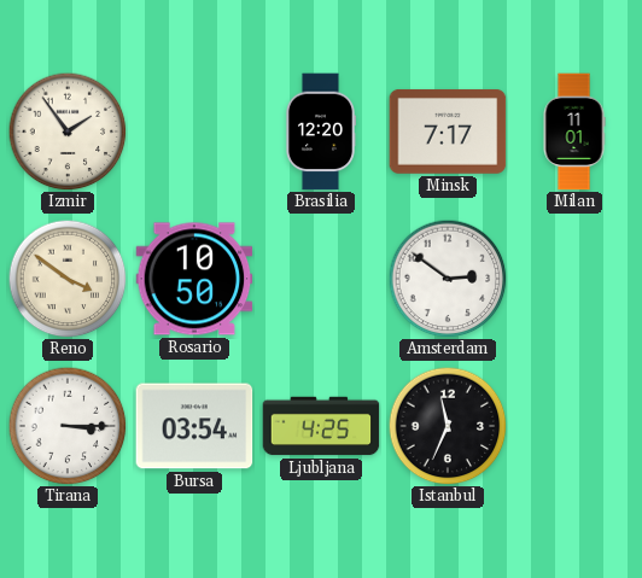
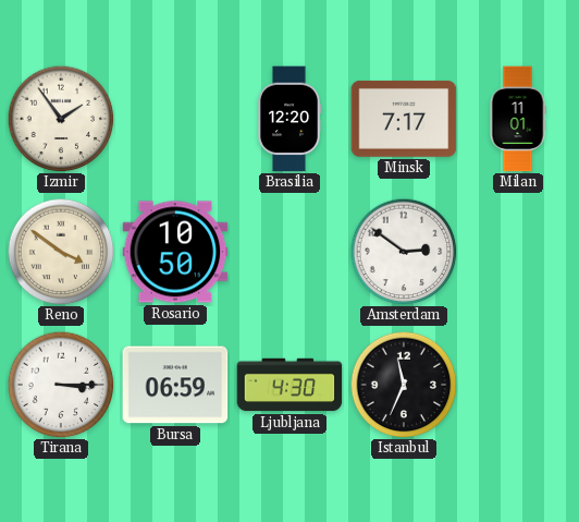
Bursa: 03:54 -> 06:59 (175, 385)
Ljubljana: 4:25 -> 4:30 (289, 385)
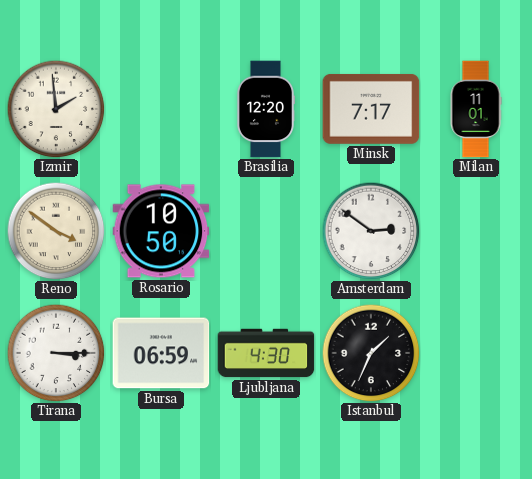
Izmir: 1:54 -> 1:59 (56, 109)
Istanbul: 11:34 -> 1:34 (371, 353)
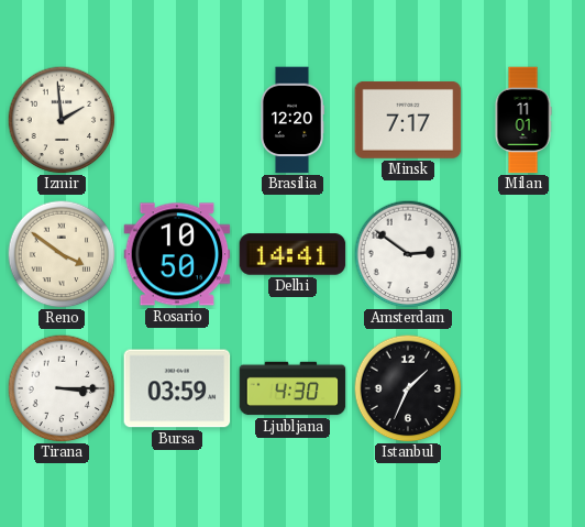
Delhi: none -> 14:41 (292, 254)
Bursa: 06:59 -> 03:59 (177, 388)
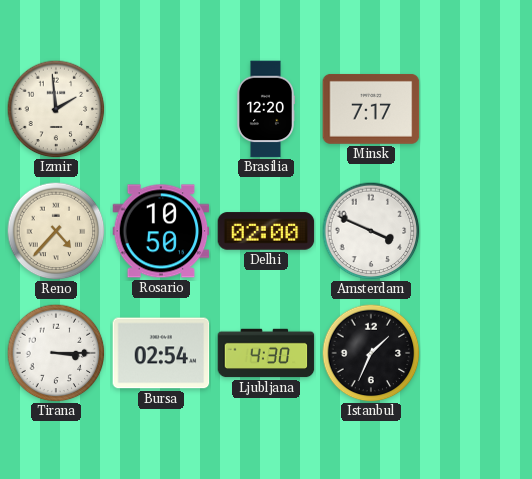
Milan: 11:01 -> none (523, 120)
Reno: 3:51 -> 4:37 (56, 231)
Delhi: 14:41 -> 02:00 (266, 231)
Amsterdam: 2:51 -> 3:49 (371, 231)
Bursa: 03:59 -> 02:54 (161, 353)
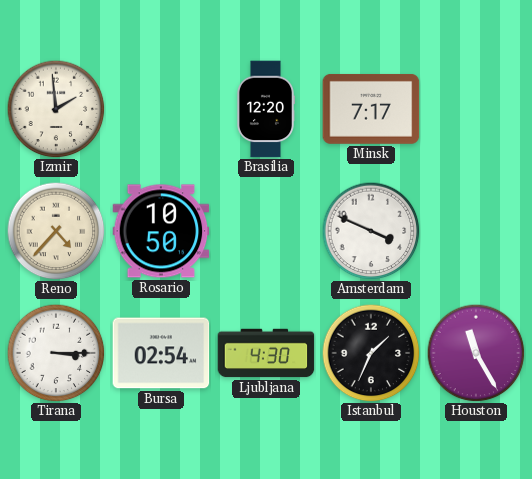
Delhi: 02:00 -> none (266, 231)
Houston: none -> 11:25 (476, 353)
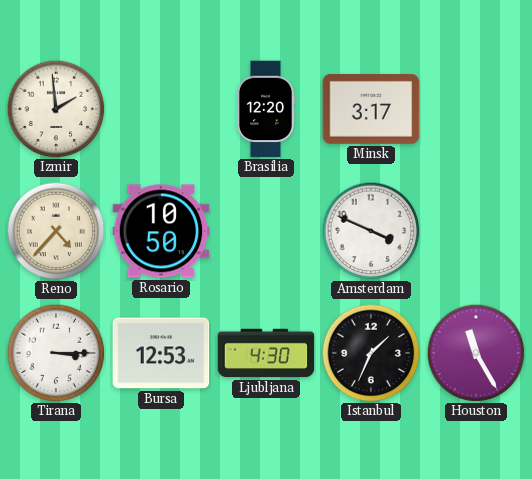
Minsk: 7:17 -> 3:17 (371, 109)
Bursa: 02:54 -> 12:53 (161, 353)
